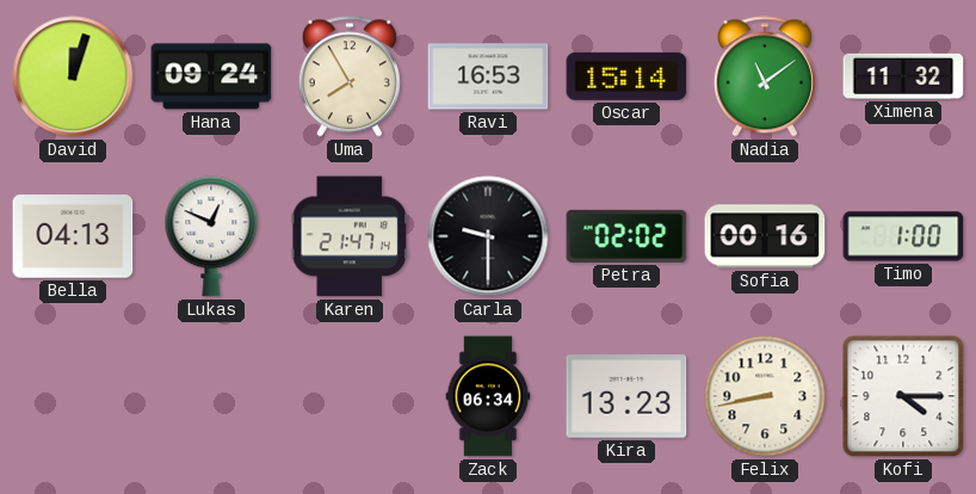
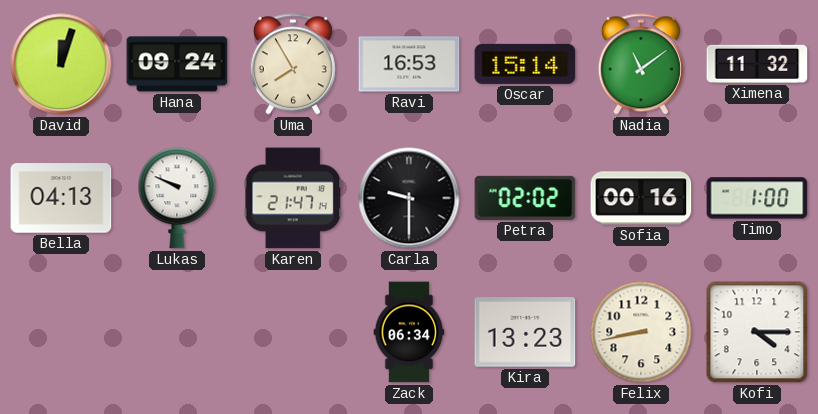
Lukas: 12:49 -> 9:49 (177, 198)
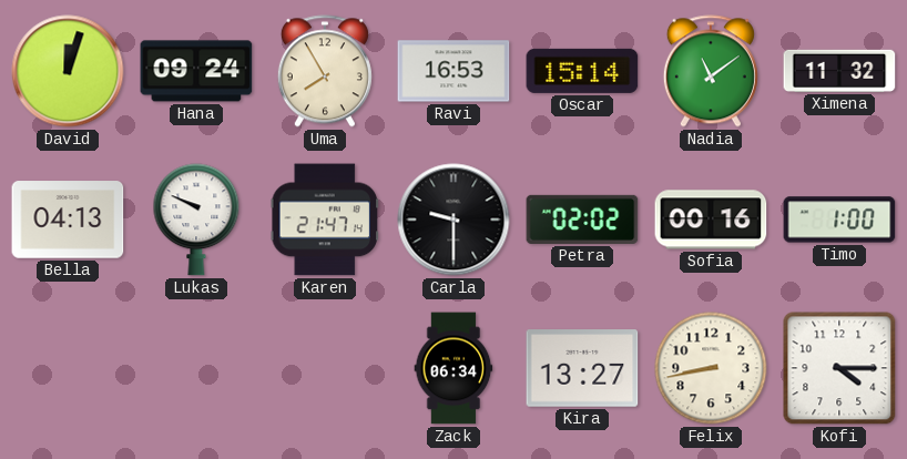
Kira: 13:23 -> 13:27 (582, 368)
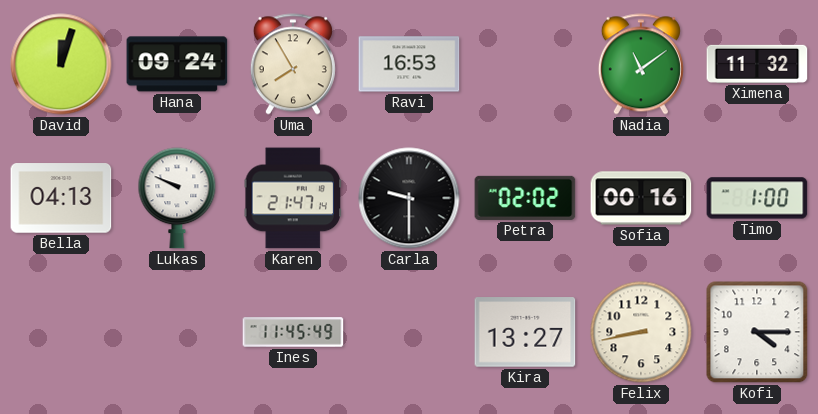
Oscar: 15:14 -> none (582, 71)
Ines: none -> 11:45 (293, 332)
Zack: 06:34 -> none (453, 368)
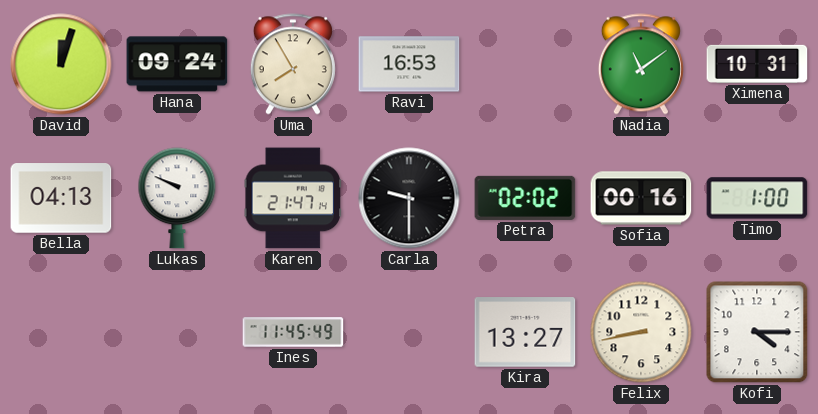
Ximena: 11:32 -> 10:31 (757, 64)
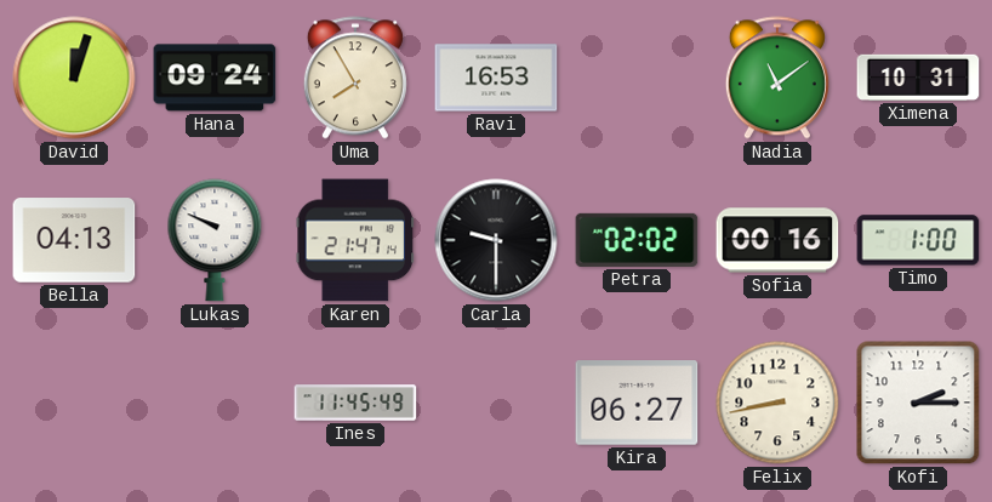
Kira: 13:27 -> 06:27 (637, 403)
Kofi: 4:15 -> 2:15 (918, 403)
